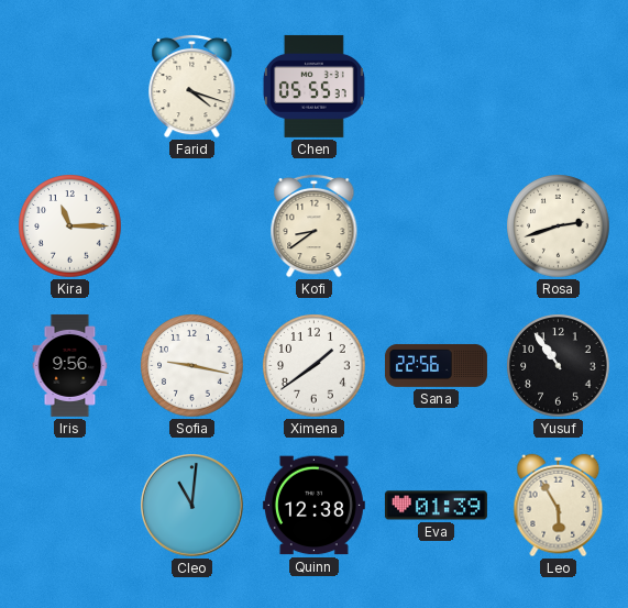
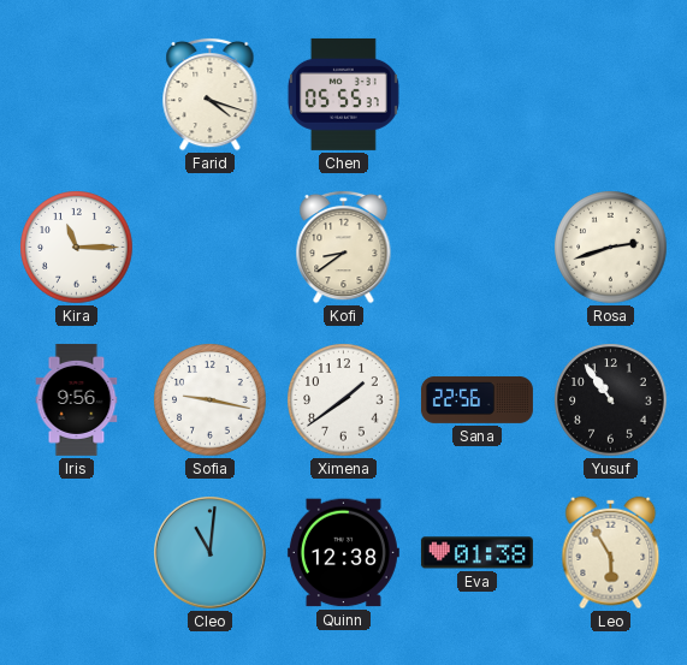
Eva: 01:39 -> 01:38 (476, 553)
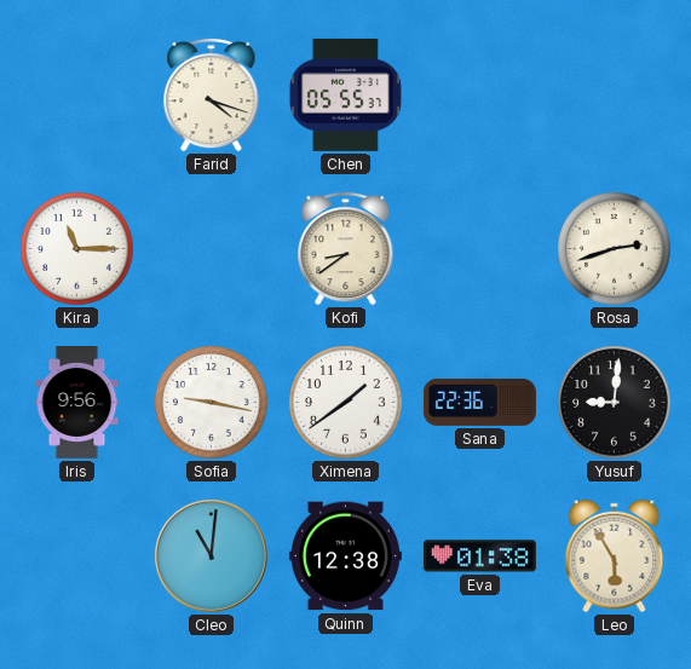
Sana: 22:56 -> 22:36 (479, 402)
Yusuf: 10:54 -> 9:01 (615, 403)
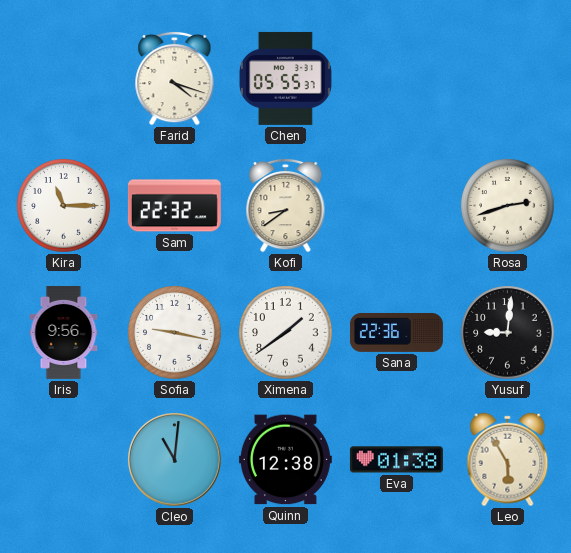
Sam: none -> 22:32 (174, 206)
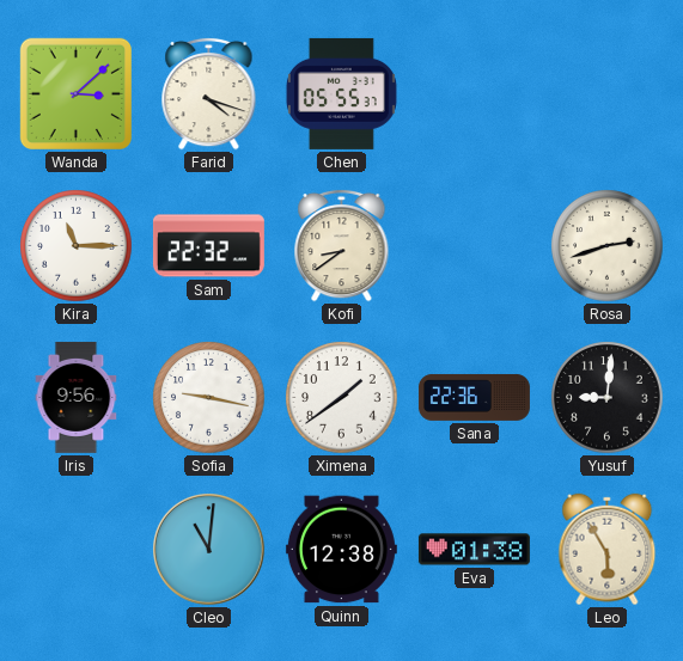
Wanda: none -> 3:08 (75, 93)
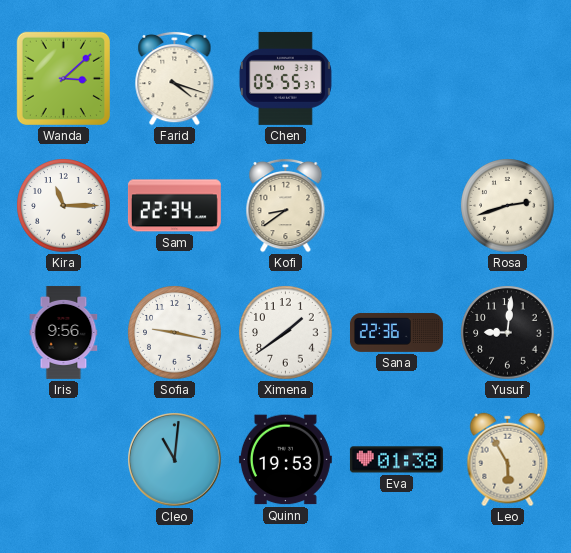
Sam: 22:32 -> 22:34 (174, 206)
Quinn: 12:38 -> 19:53 (285, 460)
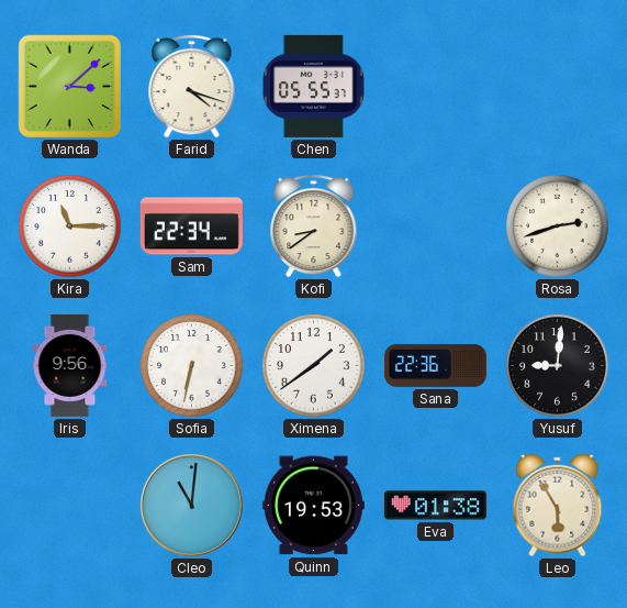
Sofia: 9:17 -> 6:32 (192, 366)
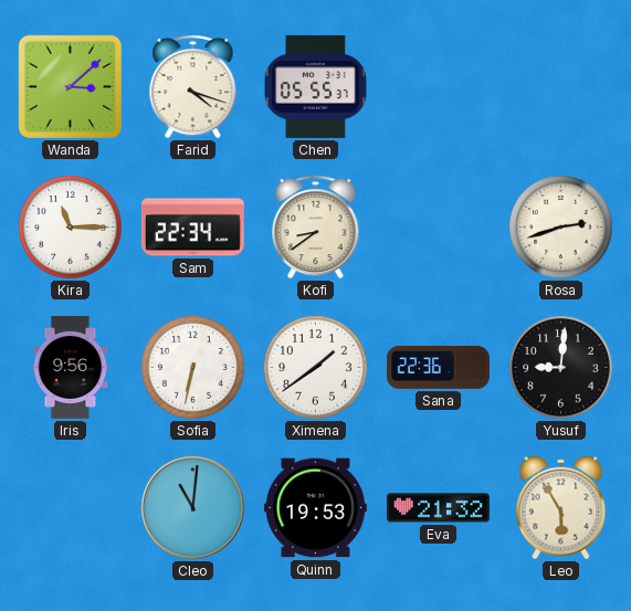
Eva: 01:38 -> 21:32 (438, 508)
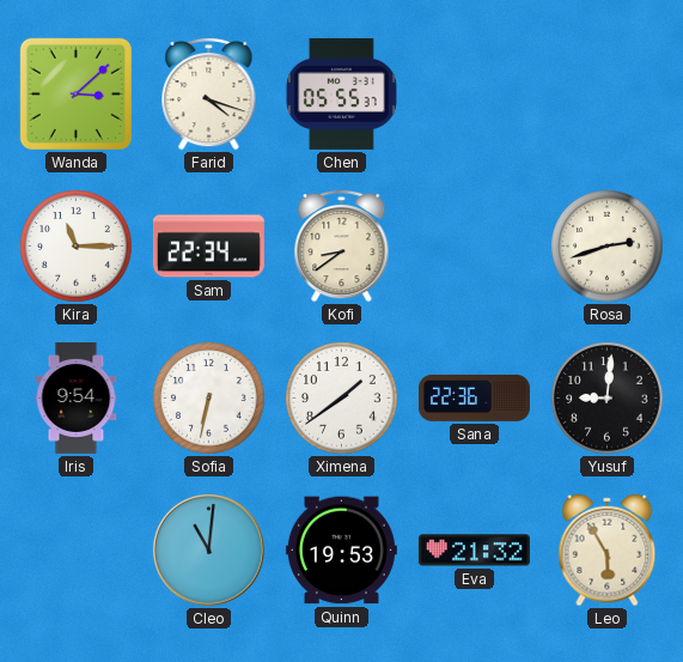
Iris: 9:56 -> 9:54 (77, 397)
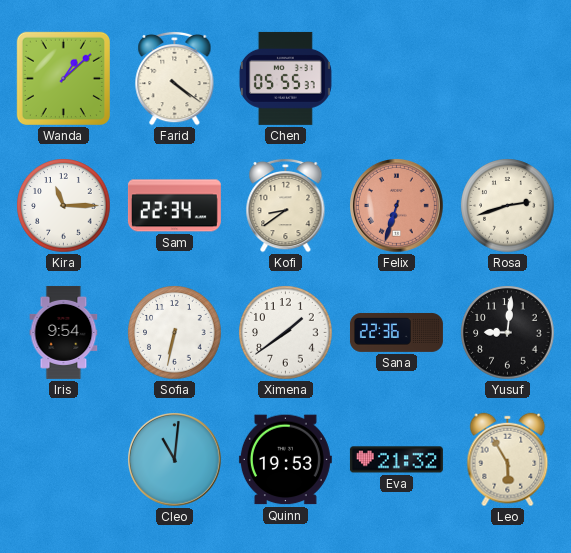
Wanda: 3:08 -> 1:08 (63, 78)
Farid: 4:18 -> 4:21 (175, 78)
Felix: none -> 6:33 (397, 206)
